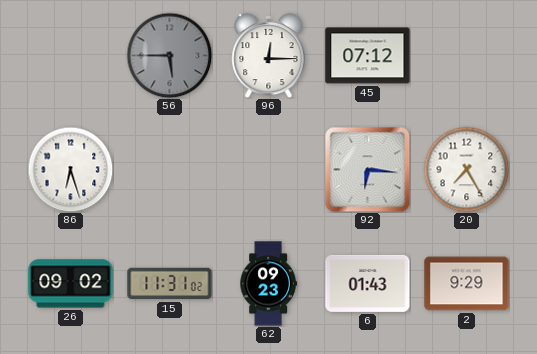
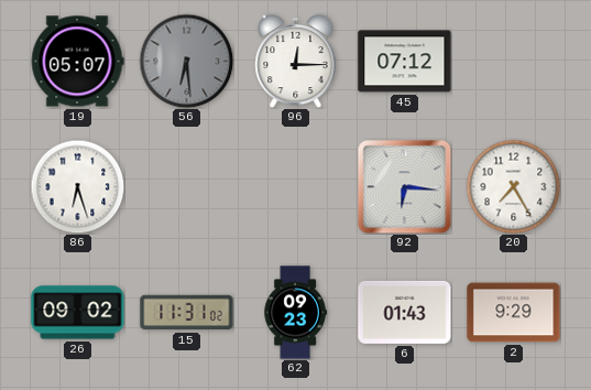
19: none -> 05:07 (77, 62)
56: 5:45 -> 6:29 (186, 61)
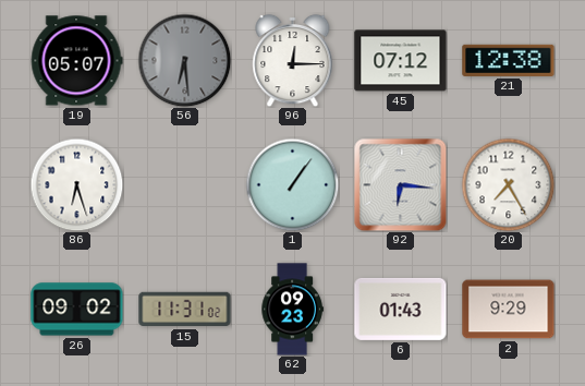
21: none -> 12:38 (509, 60)
1: none -> 1:06 (292, 184)
